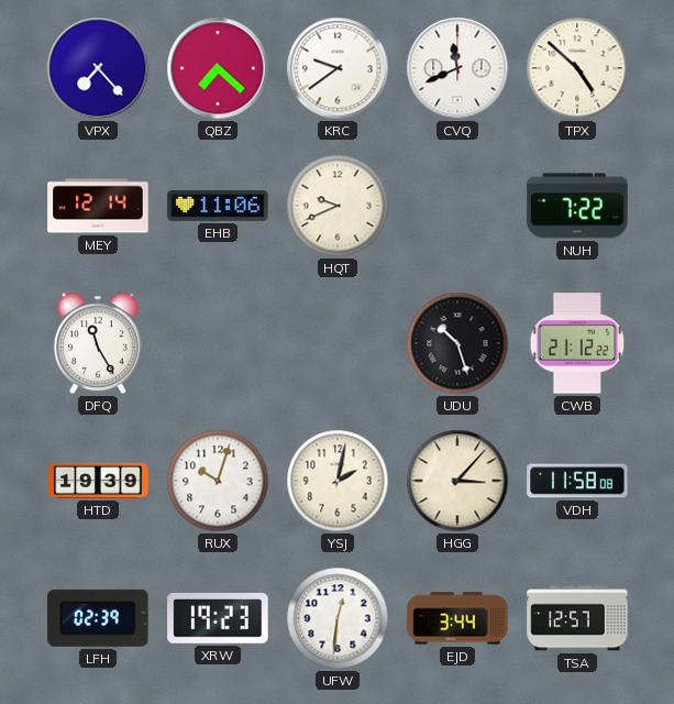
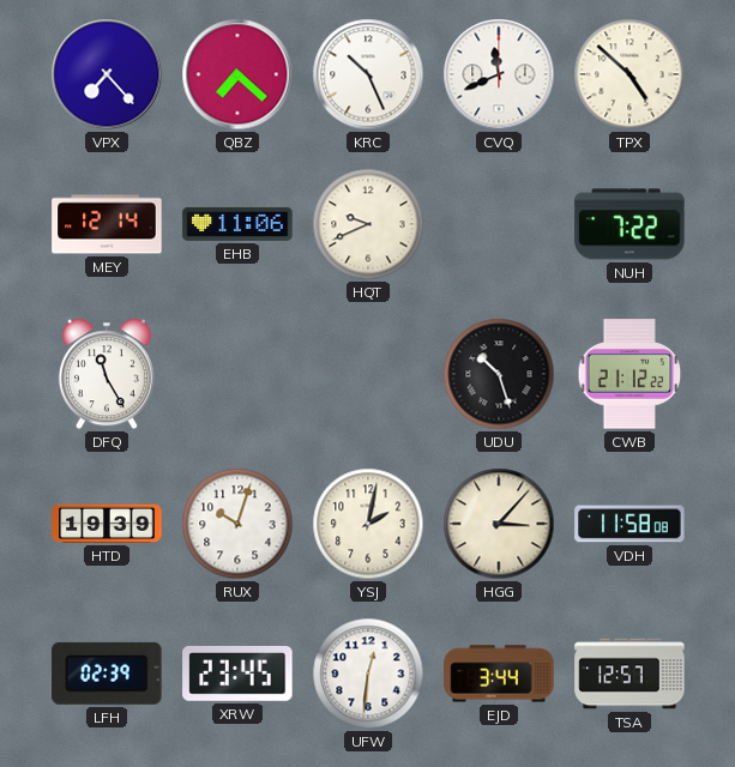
KRC: 9:39 -> 10:26 (368, 74)
XRW: 19:23 -> 23:45 (237, 674)
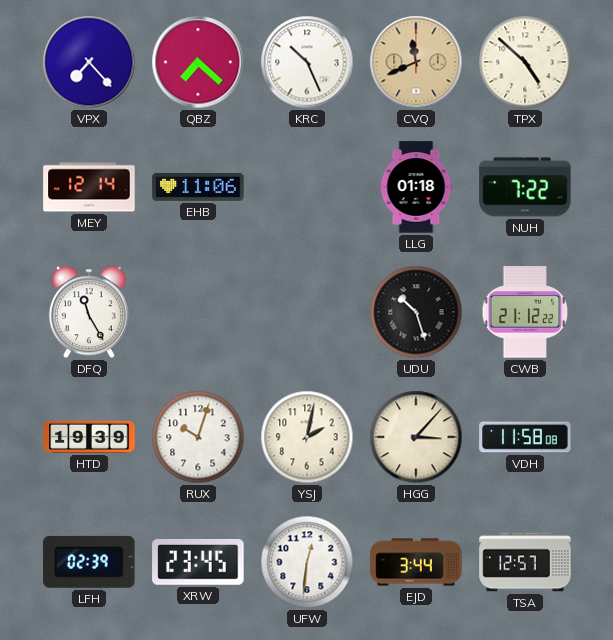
CVQ dial: white -> champagne (416, 62)
HQT: 9:41 -> none (368, 224)
LLG: none -> 01:18 (416, 187)
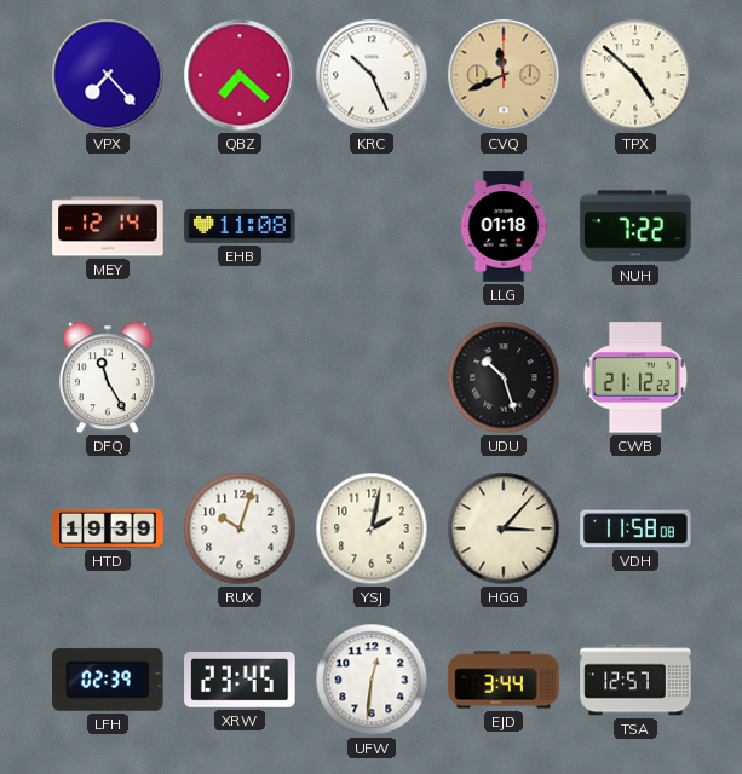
EHB: 11:06 -> 11:08 (240, 226)
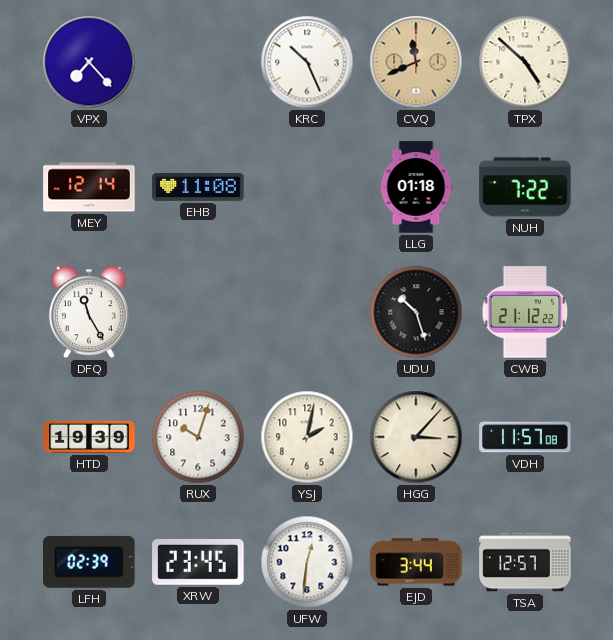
QBZ: 7:22 -> none (240, 75)
VDH: 11:58 -> 11:57 (525, 437)
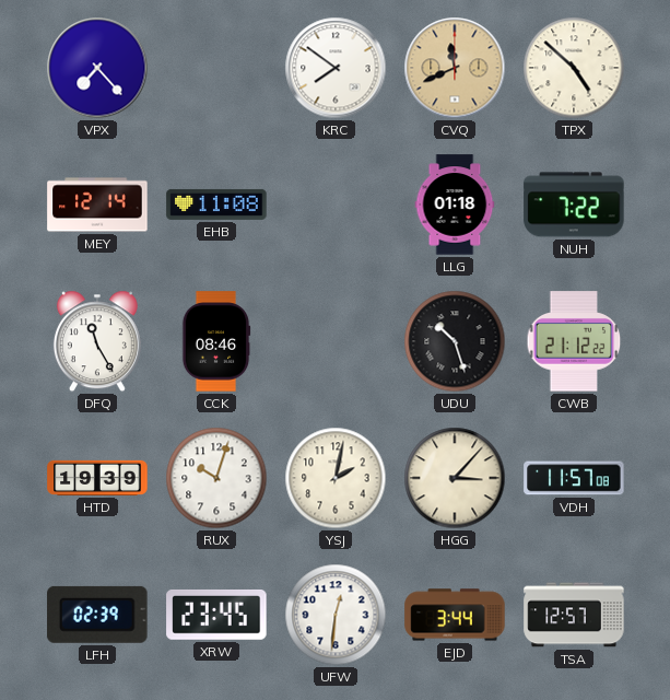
KRC: 10:26 -> 7:51 (336, 68)
CCK: none -> 08:46 (216, 341)
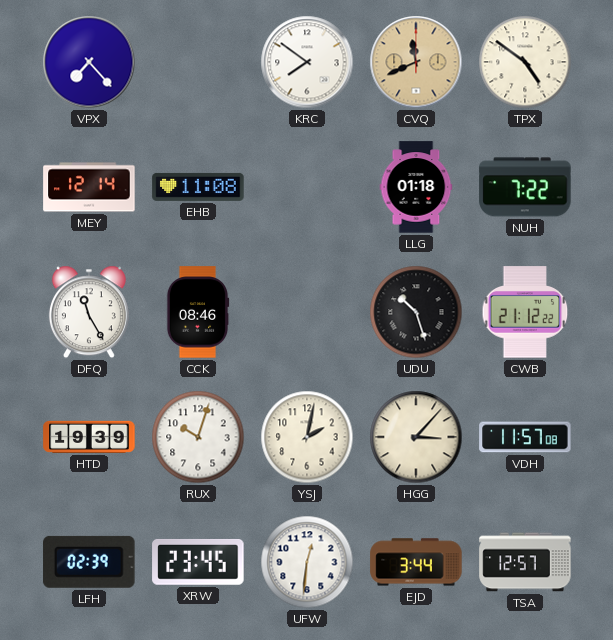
TPX: 4:52 -> 4:51 (525, 62)
